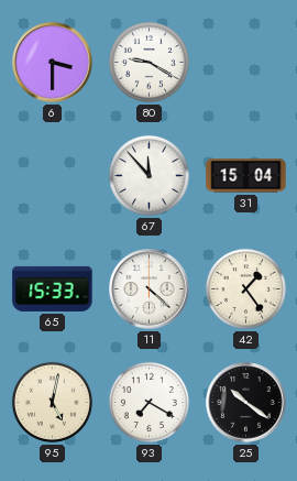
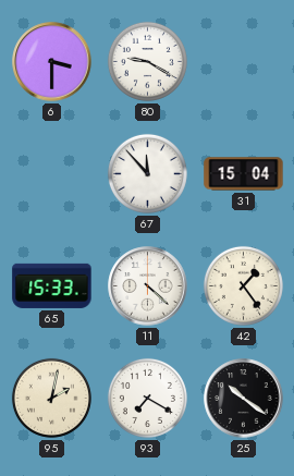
95: 5:02 -> 2:02 (51, 398)
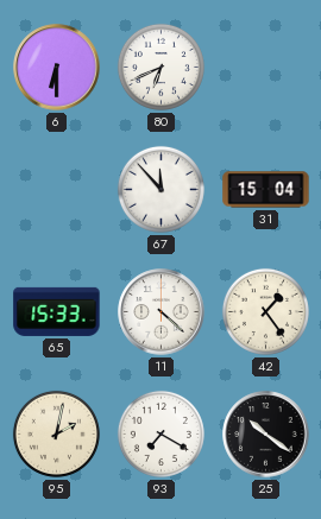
6: 3:30 -> 6:30 (57, 68)
80: 9:20 -> 6:41 (160, 67)
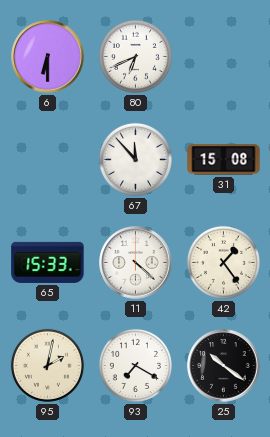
31: 15:04 -> 15:08 (224, 160)
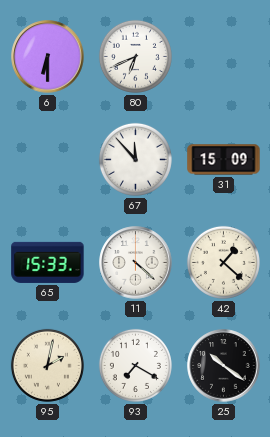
31: 15:08 -> 15:09 (224, 160)
42: 1:24 -> 1:22 (223, 262)
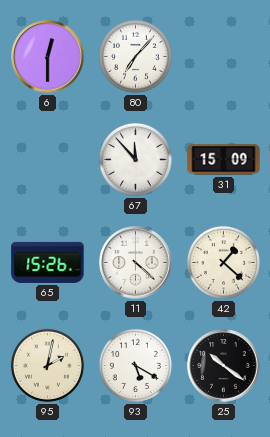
6: 6:30 -> 12:30 (48, 57)
80: 6:41 -> 7:07 (135, 56)
65: 15:33 -> 15:26 (48, 262)
93: 7:20 -> 5:20 (135, 365)
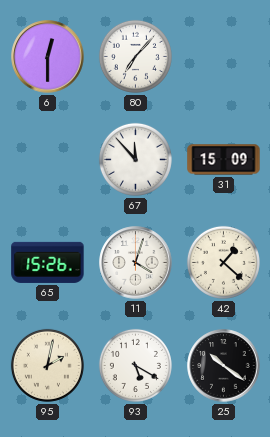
11: 4:22 -> 4:03 (136, 263)
